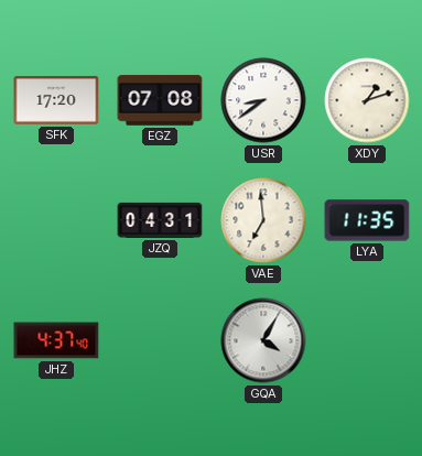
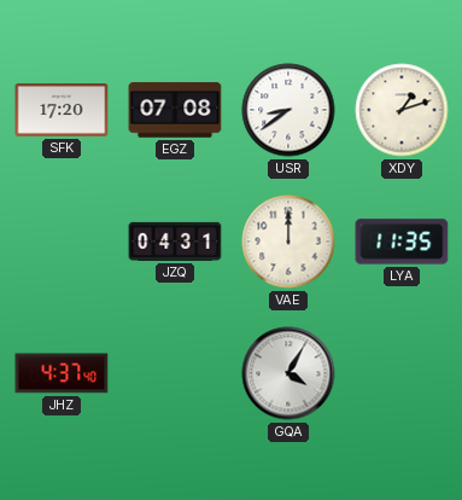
VAE: 6:59 -> 12:00 (288, 242)
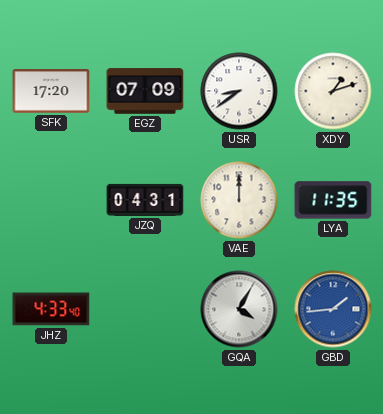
EGZ: 07:08 -> 07:09 (145, 91)
JHZ: 4:37 -> 4:33 (51, 309)
GBD: none -> 1:44 (333, 309)
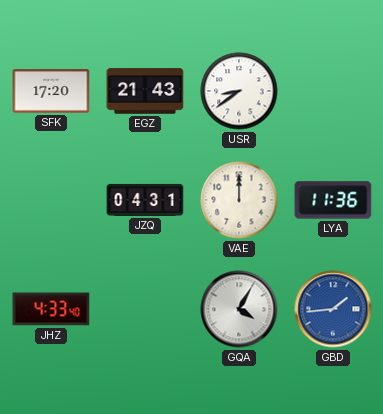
EGZ: 07:09 -> 21:43 (145, 91)
XDY: 1:12 -> none (333, 91)
LYA: 11:35 -> 11:36 (333, 200)
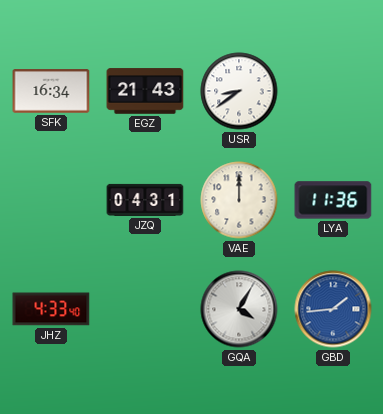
SFK: 17:20 -> 16:34 (51, 91)
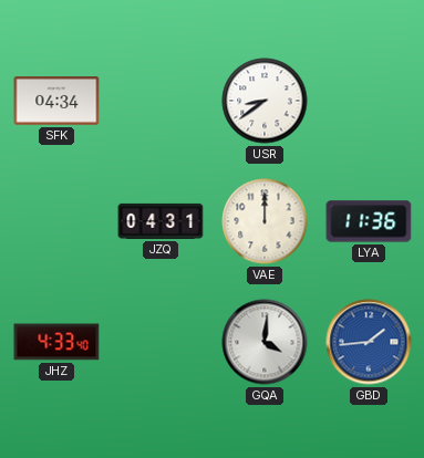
SFK: 16:34 -> 04:34 (56, 101)
EGZ: 21:43 -> none (145, 91)
GQA: 4:05 -> 4:01 (265, 342)
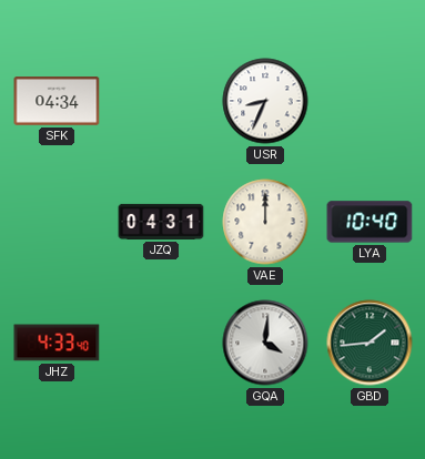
USR: 8:39 -> 8:34 (265, 101)
LYA: 11:36 -> 10:40 (370, 222)
GBD dial: blue -> green (370, 343)
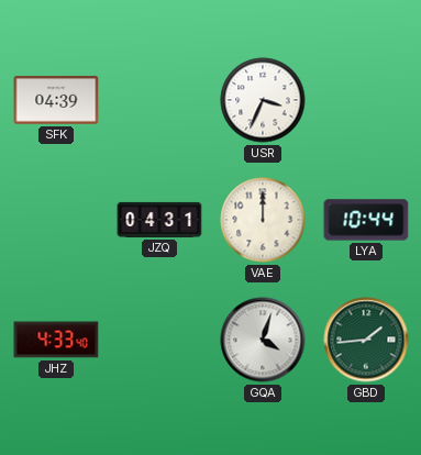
SFK: 04:34 -> 04:39 (56, 100)
USR: 8:34 -> 3:34 (263, 100)
LYA: 10:40 -> 10:44 (366, 220)
GQA: 4:01 -> 4:03 (263, 340)
